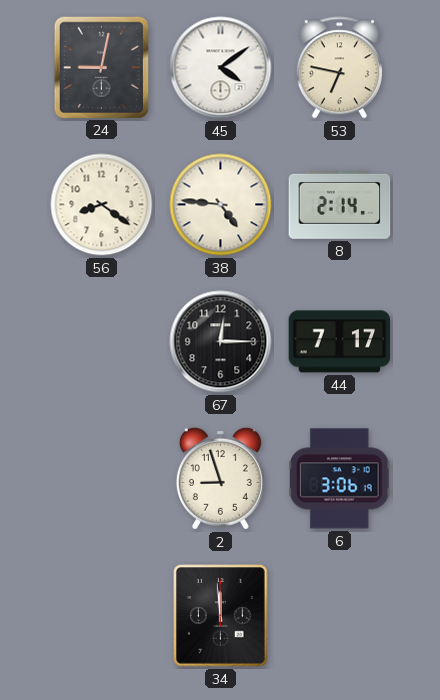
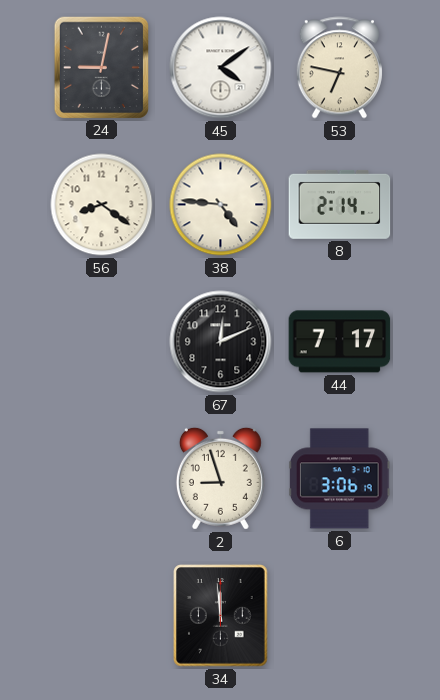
67: 12:15 -> 12:11 (221, 342)
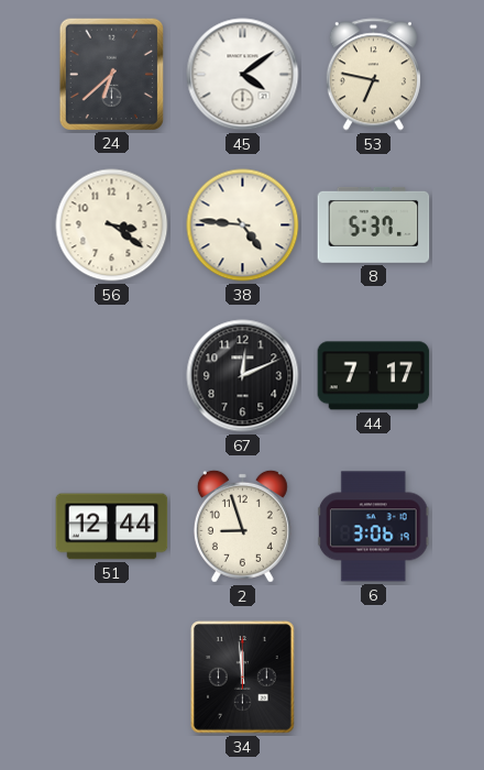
24: 9:02 -> 6:38 (111, 74)
56: 8:21 -> 3:21 (112, 226)
8: 2:14 -> 5:37 (374, 224)
51: none -> 12:44 (112, 527)
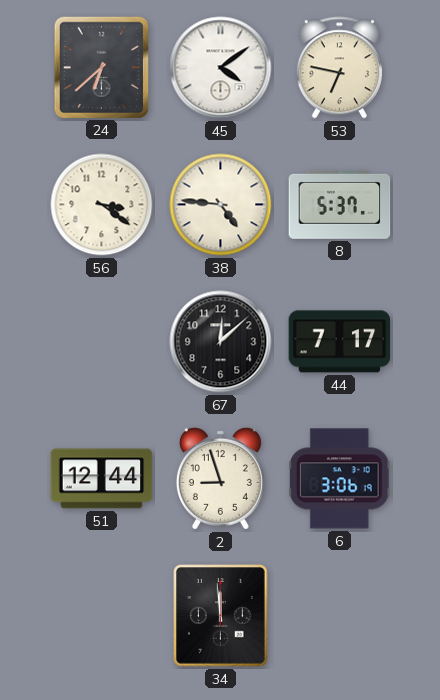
67: 12:11 -> 12:08 (221, 342)
